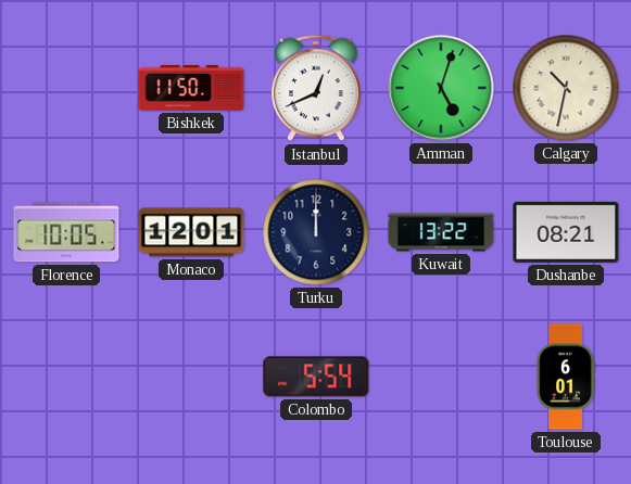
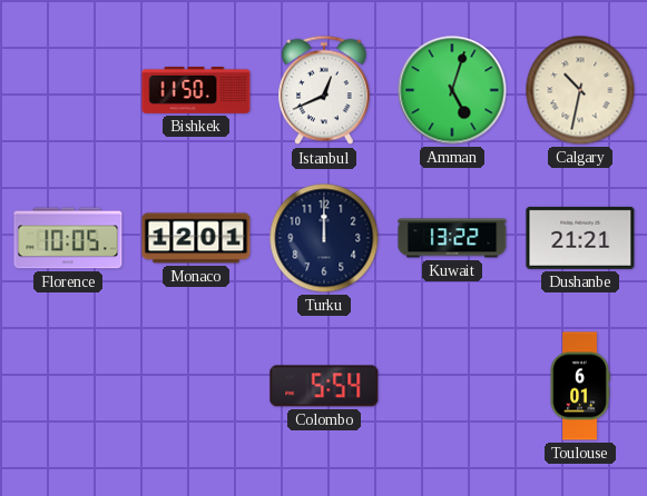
Dushanbe: 08:21 -> 21:21 (580, 238)
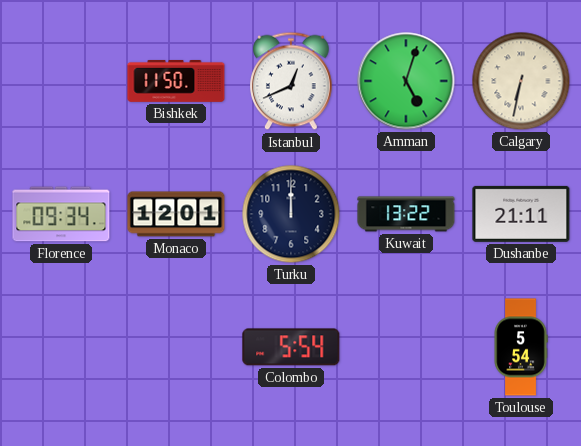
Calgary: 10:32 -> 6:32 (521, 81)
Florence: 10:05 -> 09:34 (61, 214)
Dushanbe: 21:21 -> 21:11 (521, 214)
Toulouse: 6:01 -> 5:54 (521, 347)
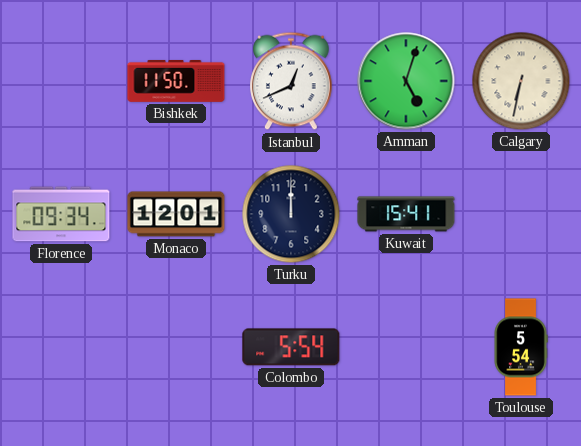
Kuwait: 13:22 -> 15:41 (406, 214)
Dushanbe: 21:11 -> none (521, 214)
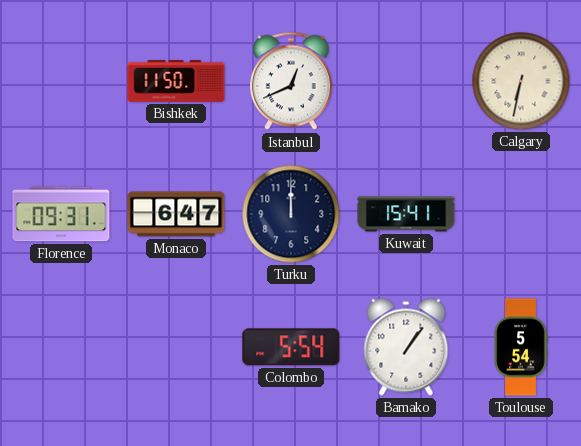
Amman: 5:03 -> none (406, 81)
Florence: 09:34 -> 09:31 (61, 214)
Monaco: 12:01 -> 6:47 (176, 214)
Bamako: none -> 1:06 (406, 347)
